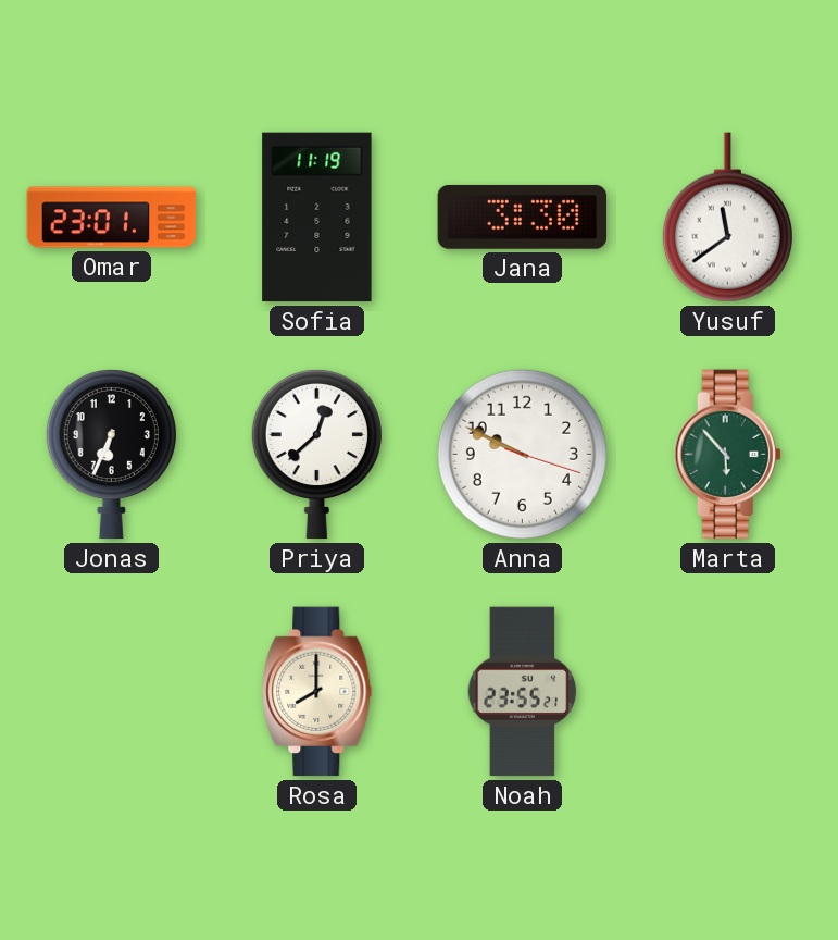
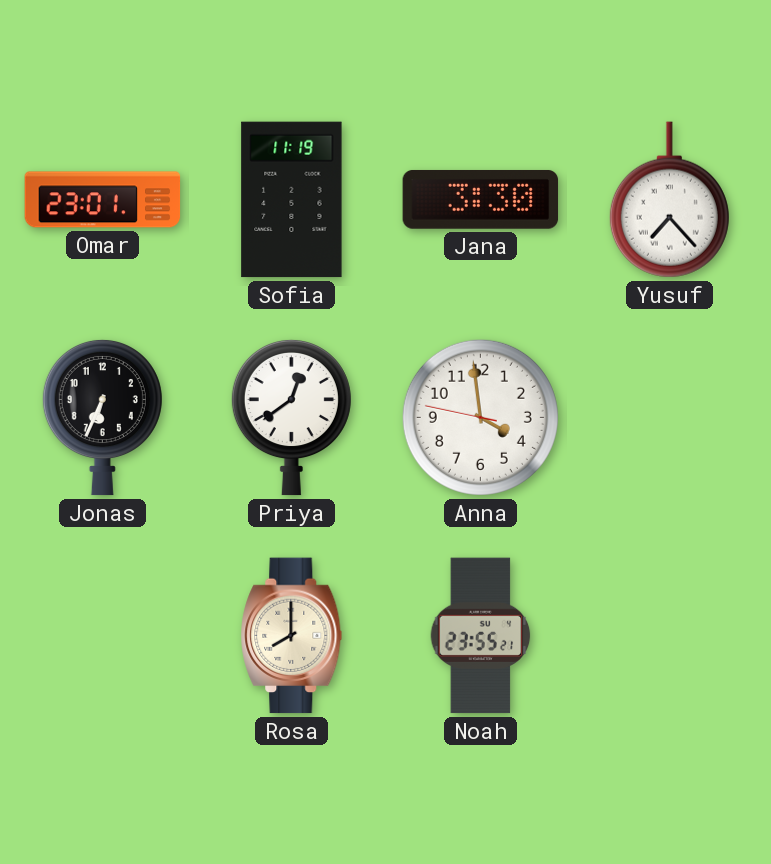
Yusuf: 11:39 -> 7:23 (669, 200)
Priya: 12:38 -> 12:39 (291, 417)
Anna: 9:49 -> 3:58 (480, 417)
Marta: 5:53 -> none (727, 455)
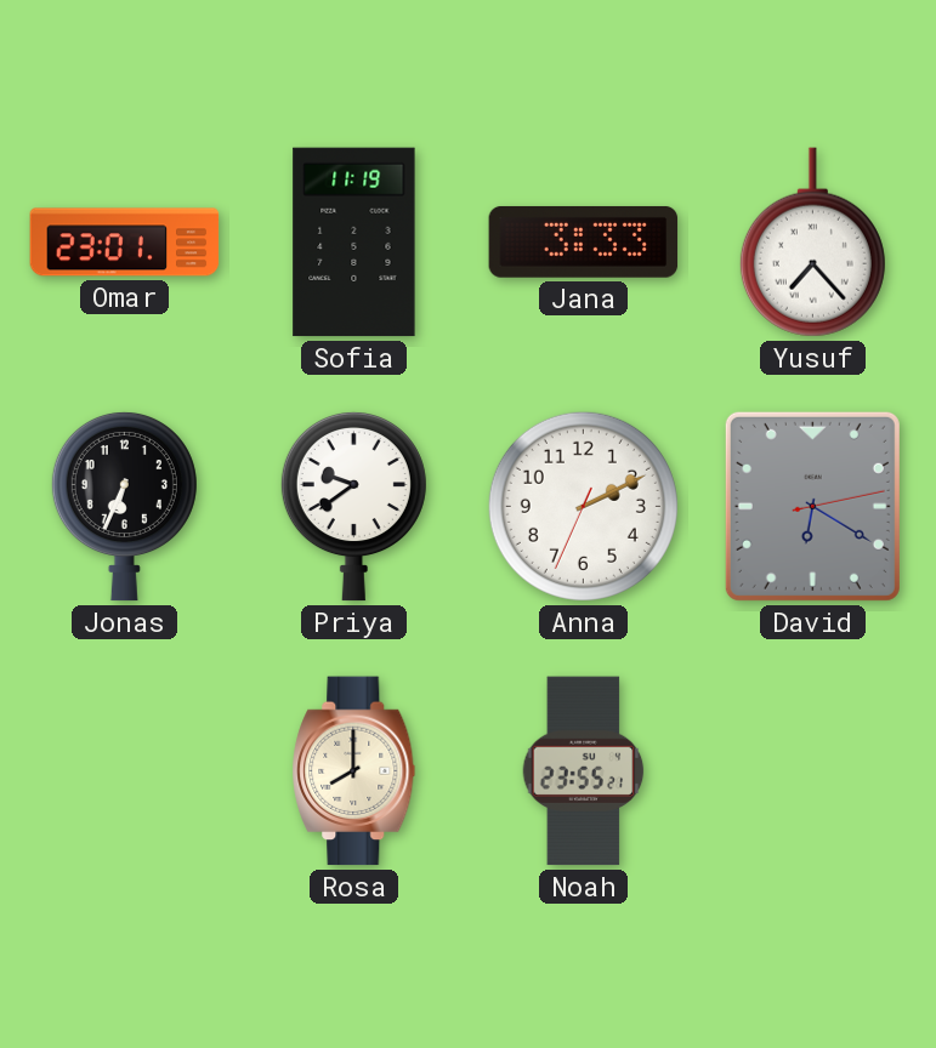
Jana: 3:30 -> 3:33 (584, 241)
Priya: 12:39 -> 9:39 (353, 506)
Anna: 3:58 -> 2:10 (583, 506)
David: none -> 6:20 (812, 506)
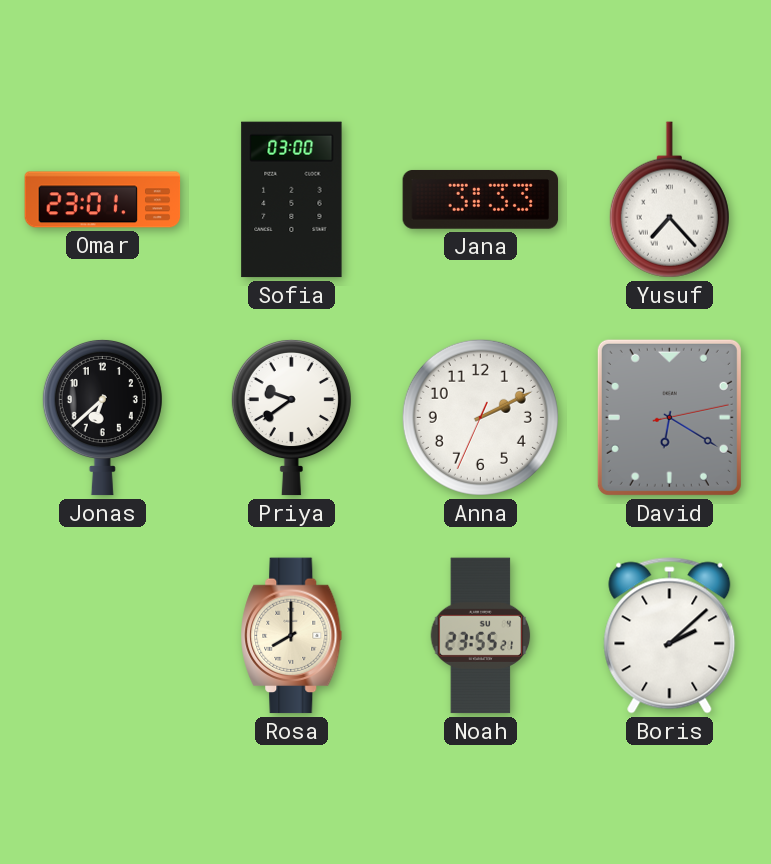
Sofia: 11:19 -> 03:00 (292, 200)
Jonas: 6:34 -> 6:38 (102, 417)
Boris: none -> 2:08 (670, 636)
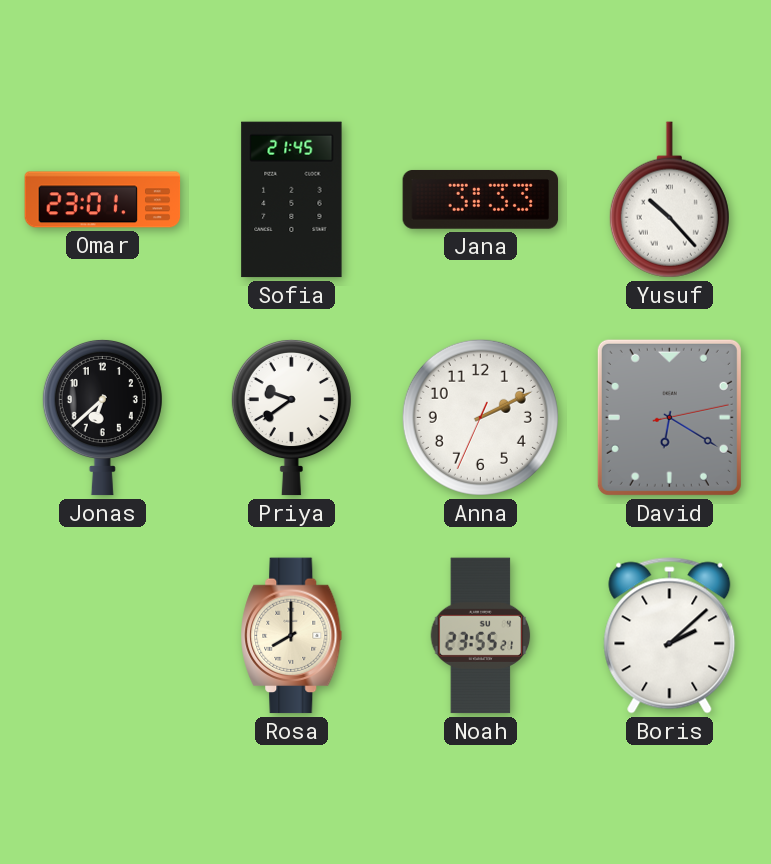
Sofia: 03:00 -> 21:45 (292, 200)
Yusuf: 7:23 -> 10:23 (669, 200)
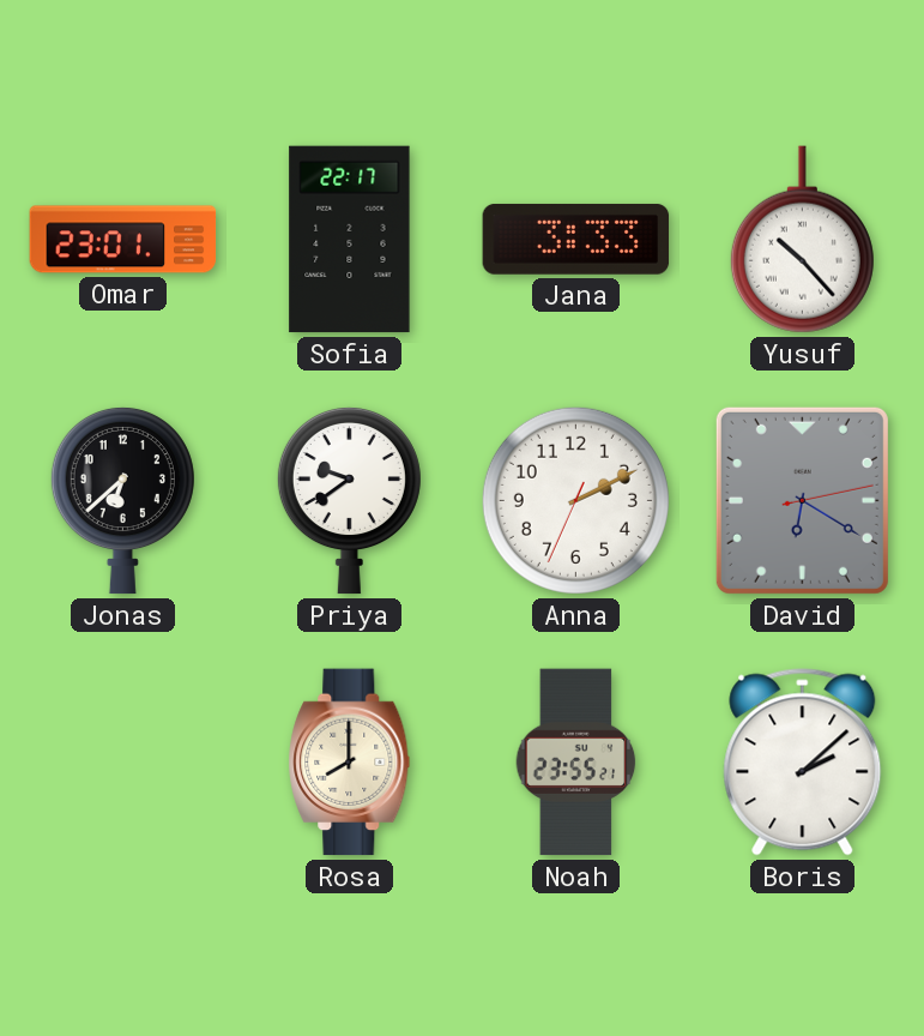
Sofia: 21:45 -> 22:17 (350, 240)
